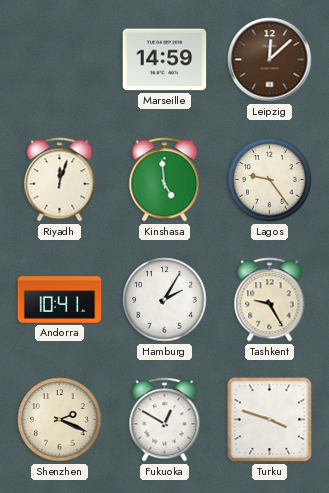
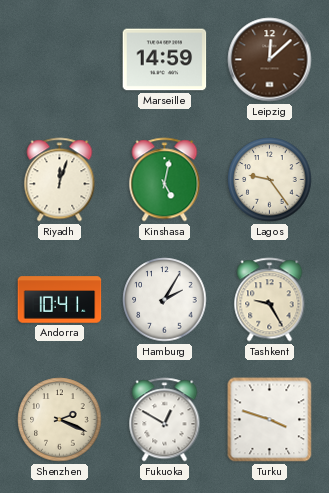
Kinshasa: 4:59 -> 5:02 (165, 180)
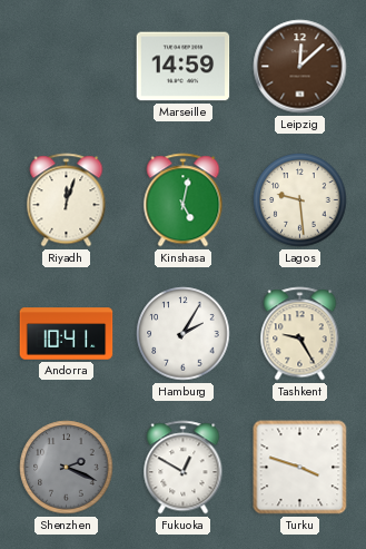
Lagos: 9:24 -> 9:29 (300, 200)
Shenzhen dial: cream -> grey (67, 468)
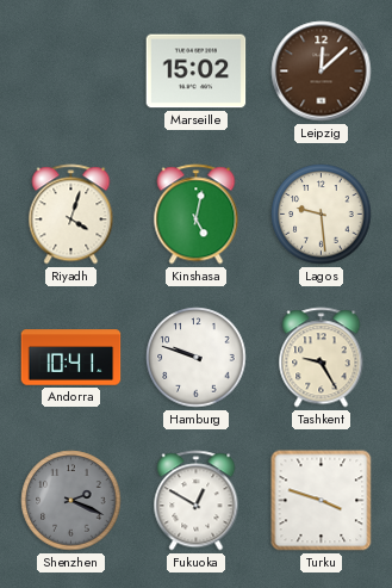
Marseille: 14:59 -> 15:02 (197, 72)
Riyadh: 12:03 -> 4:03 (71, 215)
Hamburg: 2:05 -> 9:48 (197, 358)
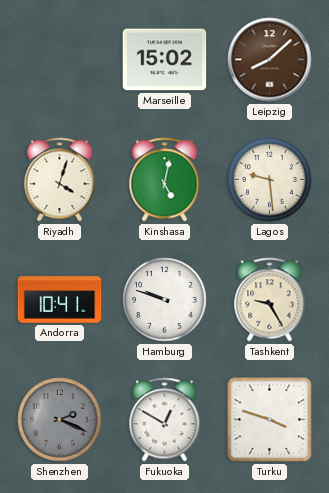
Leipzig: 12:08 -> 8:08 (270, 60)
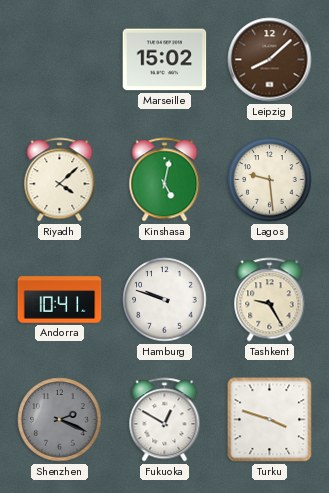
Riyadh: 4:03 -> 4:08 (60, 180)
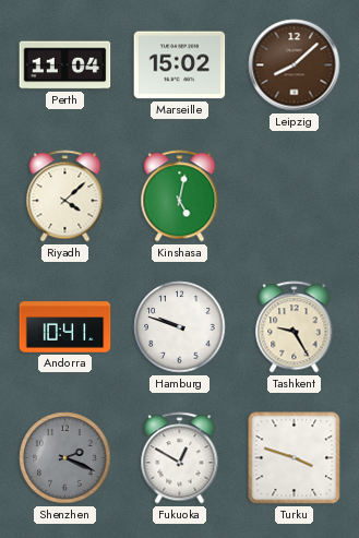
Perth: none -> 11:04 (65, 65)
Lagos: 9:29 -> none (270, 180)
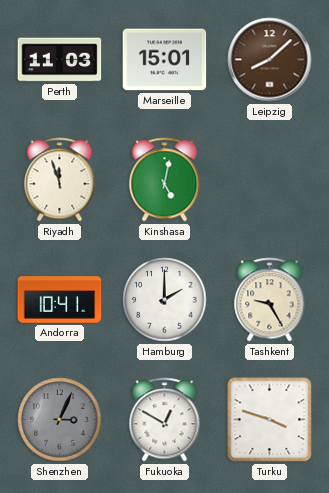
Perth: 11:04 -> 11:03 (60, 60)
Marseille: 15:02 -> 15:01 (165, 60)
Riyadh: 4:08 -> 11:57 (60, 180)
Hamburg: 9:48 -> 2:00 (165, 300)
Shenzhen: 2:19 -> 3:04 (60, 420)
